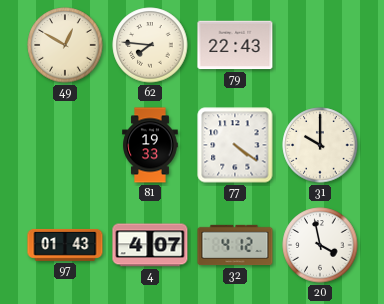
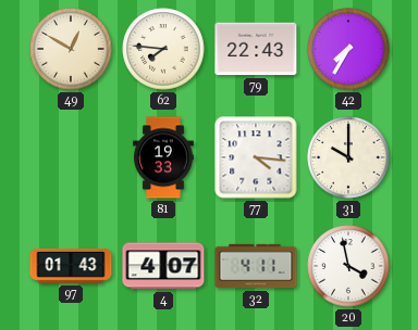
42: none -> 7:35 (348, 49)
77: 4:21 -> 4:16 (256, 157)
32: 4:12 -> 4:11 (256, 266)
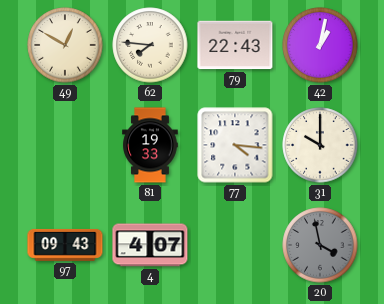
42: 7:35 -> 1:02 (320, 45)
97: 01:43 -> 09:43 (65, 245)
32: 4:11 -> none (256, 266)
20 dial: white -> grey (320, 245)
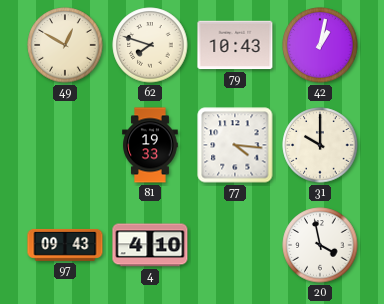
62: 7:46 -> 7:48 (150, 45)
79: 22:43 -> 10:43 (235, 45)
4: 4:07 -> 4:10 (150, 245)
20 dial: grey -> white (320, 245)
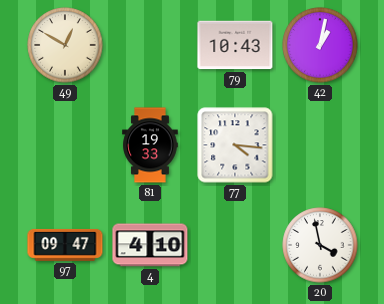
62: 7:48 -> none (150, 45)
31: 10:00 -> none (320, 145)
97: 09:43 -> 09:47 (65, 245)
